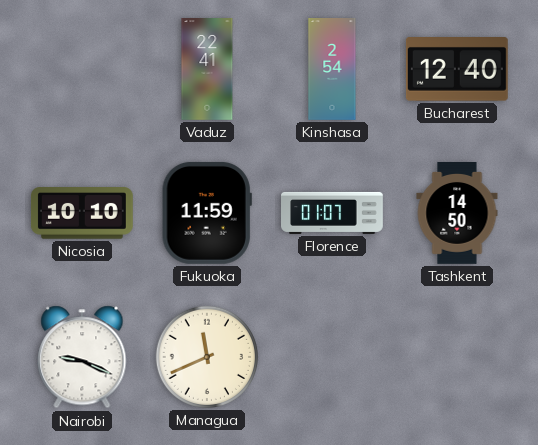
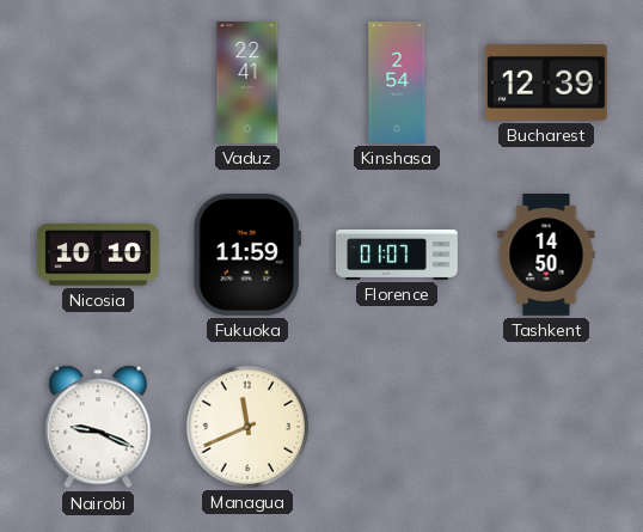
Bucharest: 12:40 -> 12:39 (546, 84)
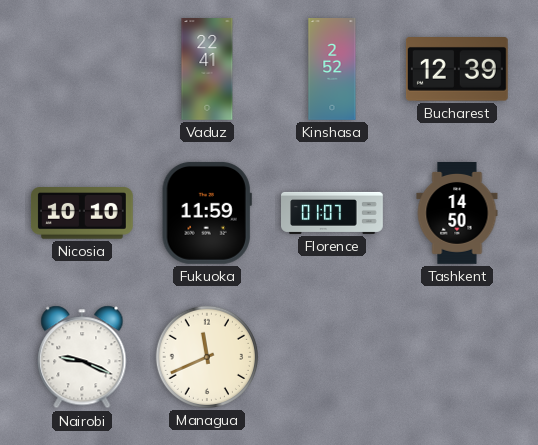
Kinshasa: 2:54 -> 2:52 (332, 70)
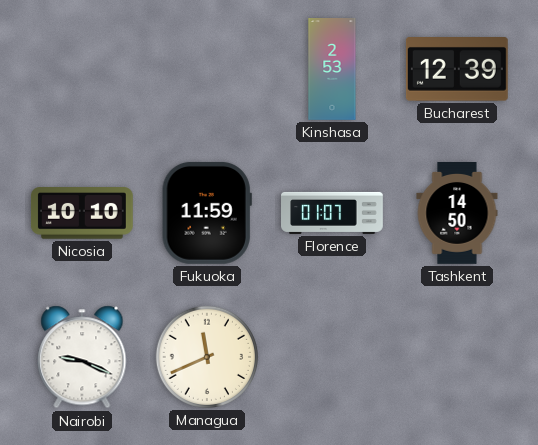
Vaduz: 22:41 -> none (207, 70)
Kinshasa: 2:52 -> 2:53 (332, 70)
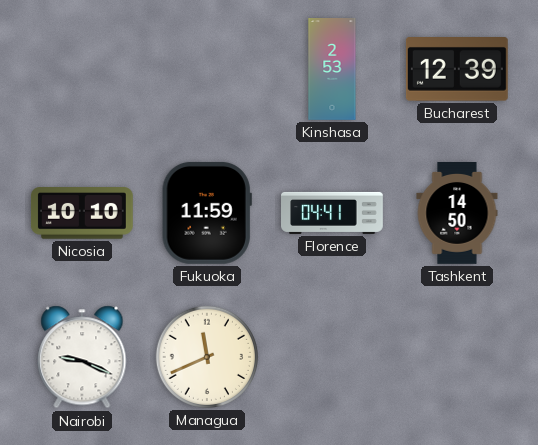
Florence: 01:07 -> 04:41 (333, 213)
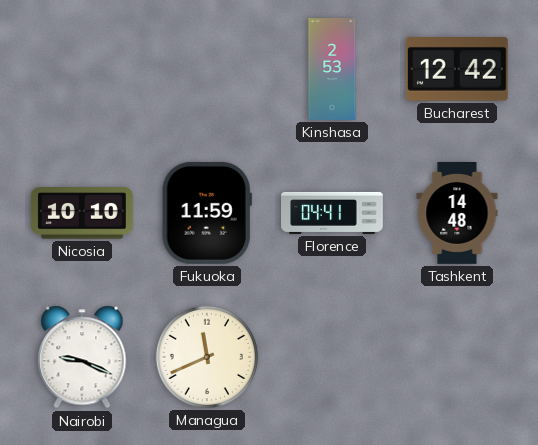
Bucharest: 12:39 -> 12:42 (457, 70)
Tashkent: 14:50 -> 14:48 (457, 214)
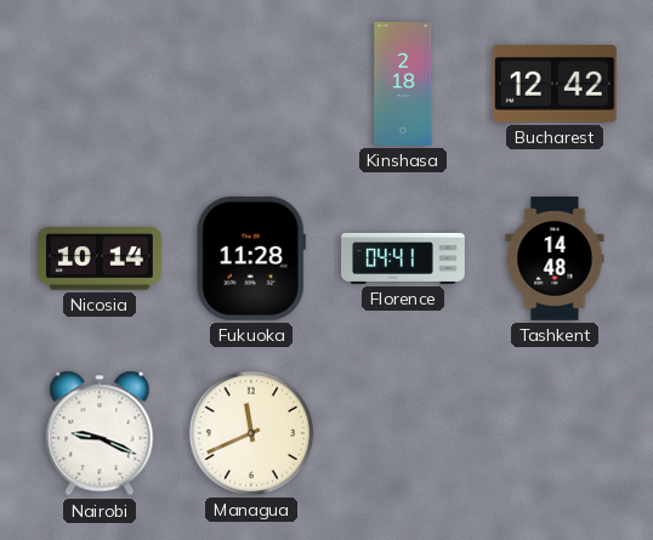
Kinshasa: 2:53 -> 2:18 (403, 85)
Nicosia: 10:10 -> 10:14 (100, 258)
Fukuoka: 11:59 -> 11:28 (251, 258)
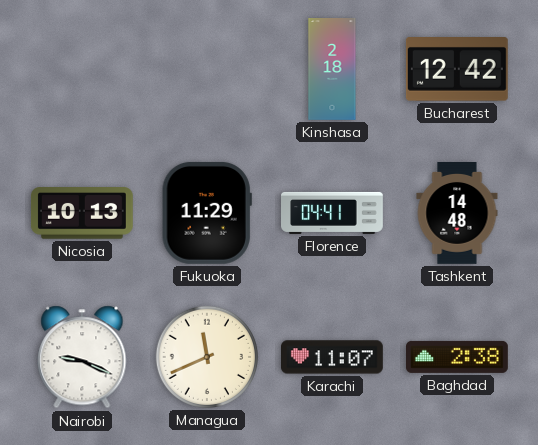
Nicosia: 10:14 -> 10:13 (82, 213)
Fukuoka: 11:28 -> 11:29 (207, 213)
Karachi: none -> 11:07 (333, 357)
Baghdad: none -> 2:38 (458, 357)
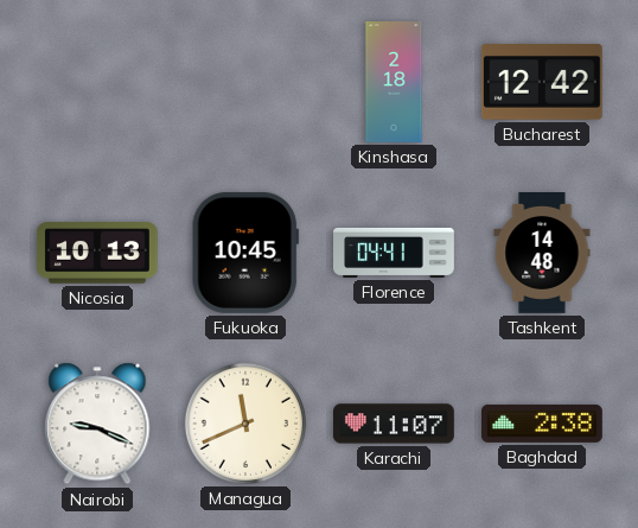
Fukuoka: 11:29 -> 10:45 (245, 253)
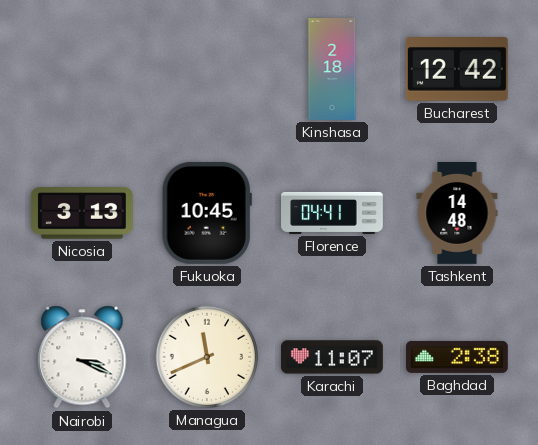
Nicosia: 10:13 -> 3:13 (82, 213)
Nairobi: 9:19 -> 3:19 (82, 357)
